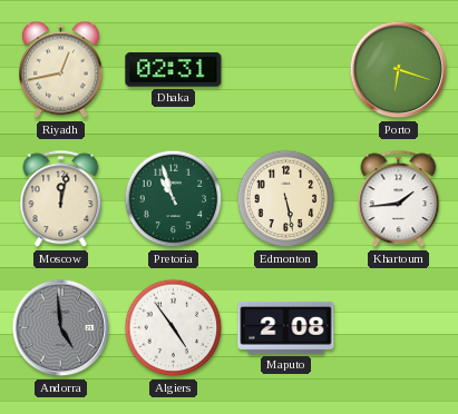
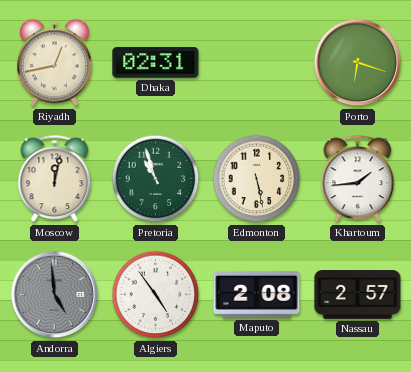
Nassau: none -> 2:57 (358, 295)
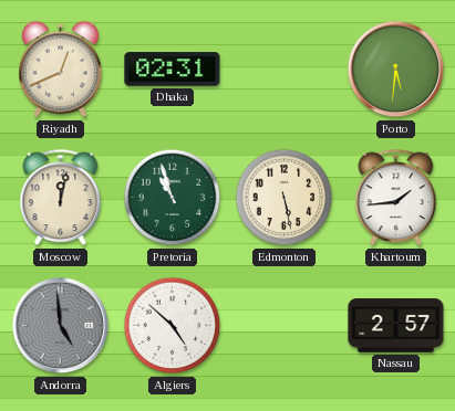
Riyadh: 12:43 -> 12:41 (61, 70)
Porto: 6:18 -> 5:31 (396, 70)
Algiers: 4:54 -> 4:52 (173, 326)
Maputo: 2:08 -> none (257, 294)
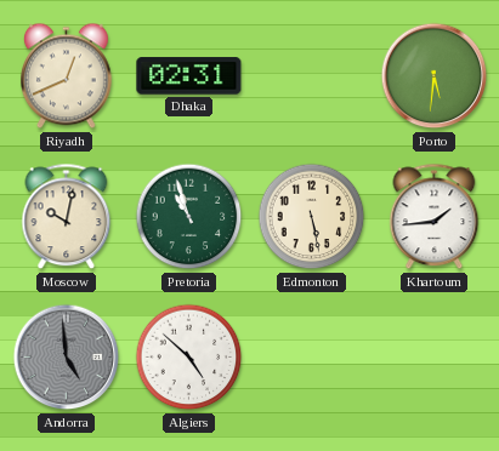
Moscow: 12:02 -> 10:02 (67, 217)
Nassau: 2:57 -> none (396, 326)
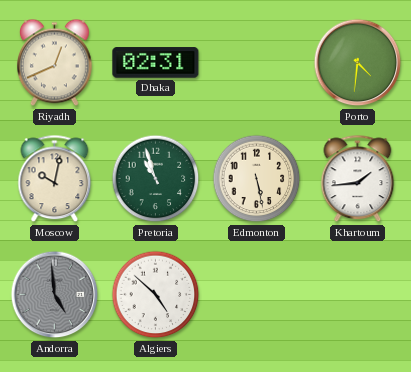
Porto: 5:31 -> 4:31 (358, 63)
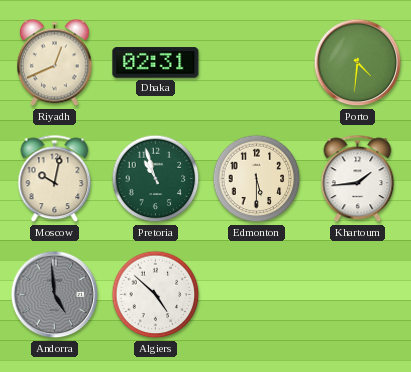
Edmonton: 5:28 -> 5:30 (257, 179)
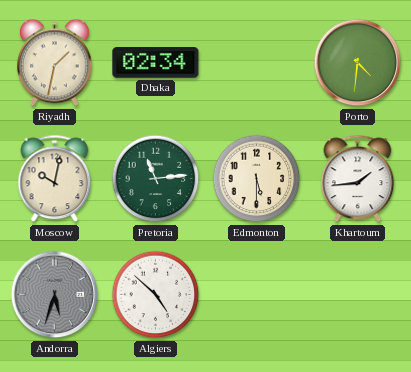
Riyadh: 12:41 -> 1:32 (55, 63)
Dhaka: 02:31 -> 02:34 (156, 63)
Pretoria: 10:57 -> 11:14 (156, 179)
Andorra: 4:59 -> 5:33 (55, 295)
